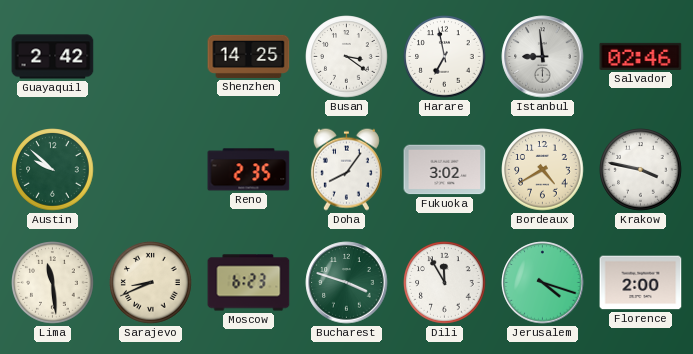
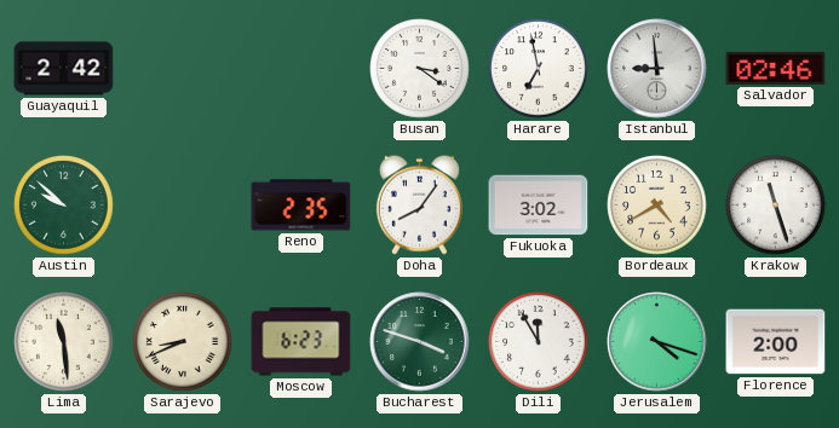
Shenzhen: 14:25 -> none (249, 56)
Krakow: 3:47 -> 11:27 (776, 206)
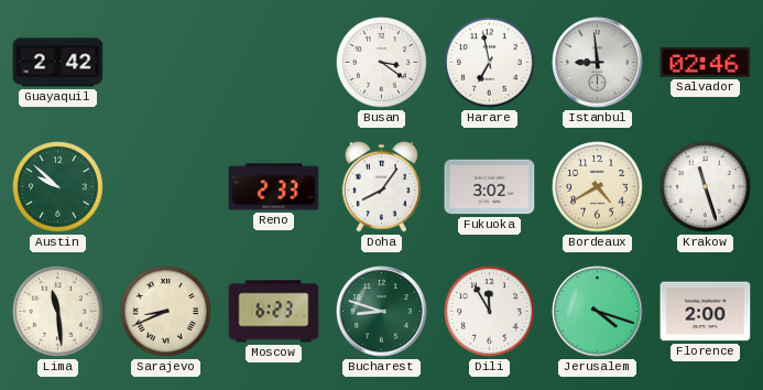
Reno: 2:35 -> 2:33 (274, 187)
Bucharest: 3:48 -> 8:48 (382, 312)
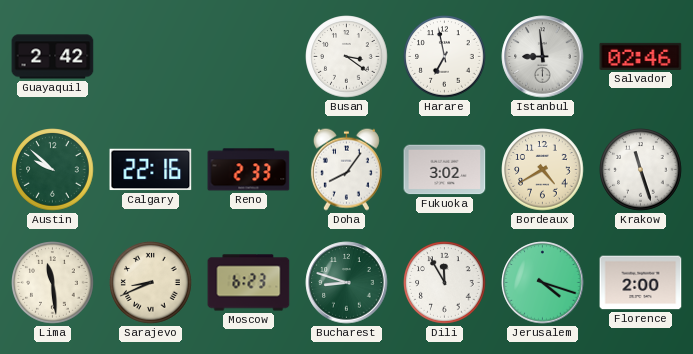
Calgary: none -> 22:16 (151, 170)
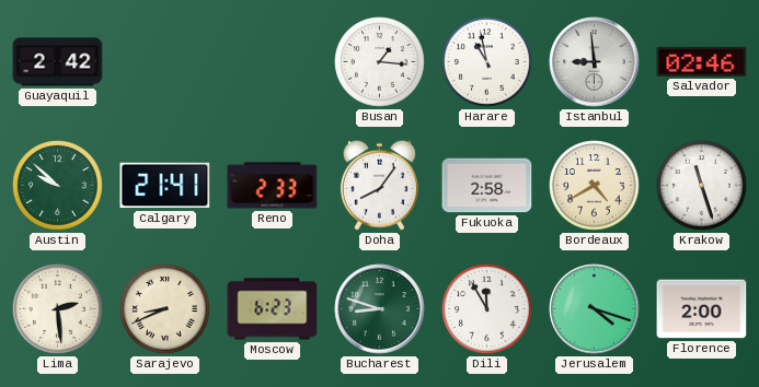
Busan: 3:21 -> 1:16 (380, 62)
Harare: 6:58 -> 10:58 (487, 62)
Calgary: 22:16 -> 21:41 (165, 186)
Fukuoka: 3:02 -> 2:58 (487, 186)
Lima: 11:29 -> 2:29 (58, 309)
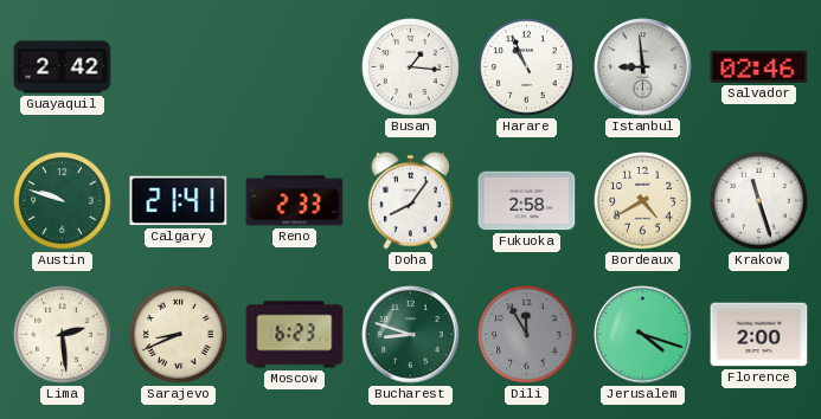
Harare: 10:58 -> 10:56 (527, 67)
Austin: 9:52 -> 9:48 (63, 201)
Dili dial: white -> grey (527, 335)
